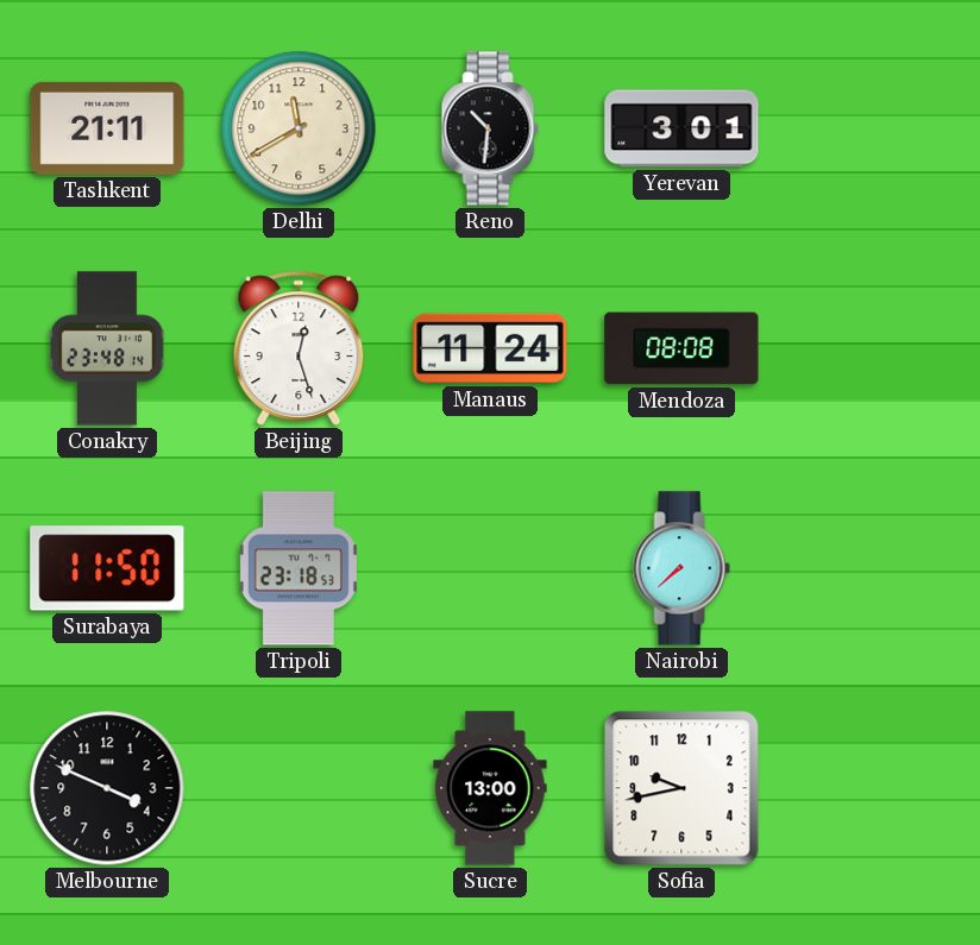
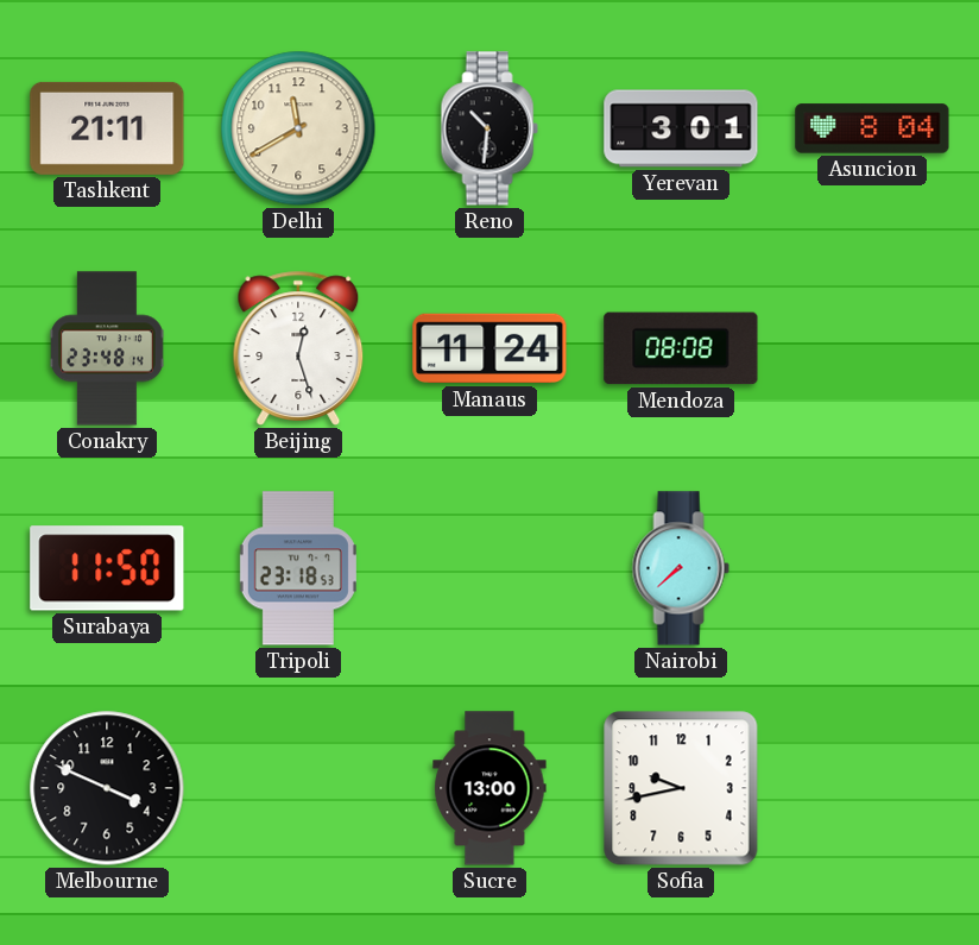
Asuncion: none -> 8:04 (872, 128)
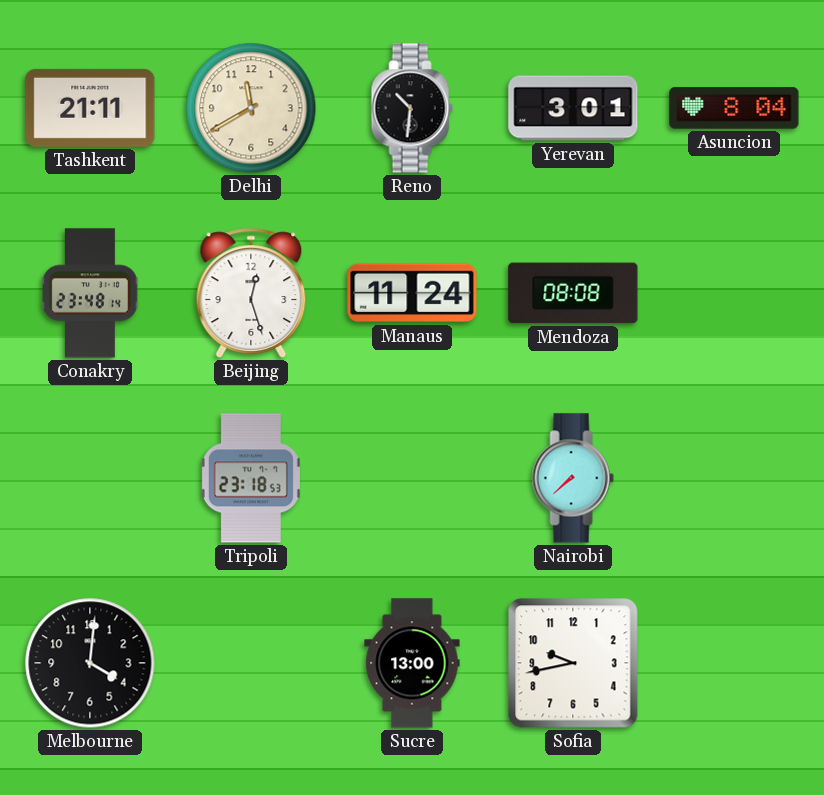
Surabaya: 11:50 -> none (107, 568)
Melbourne: 3:49 -> 4:01 (90, 663)
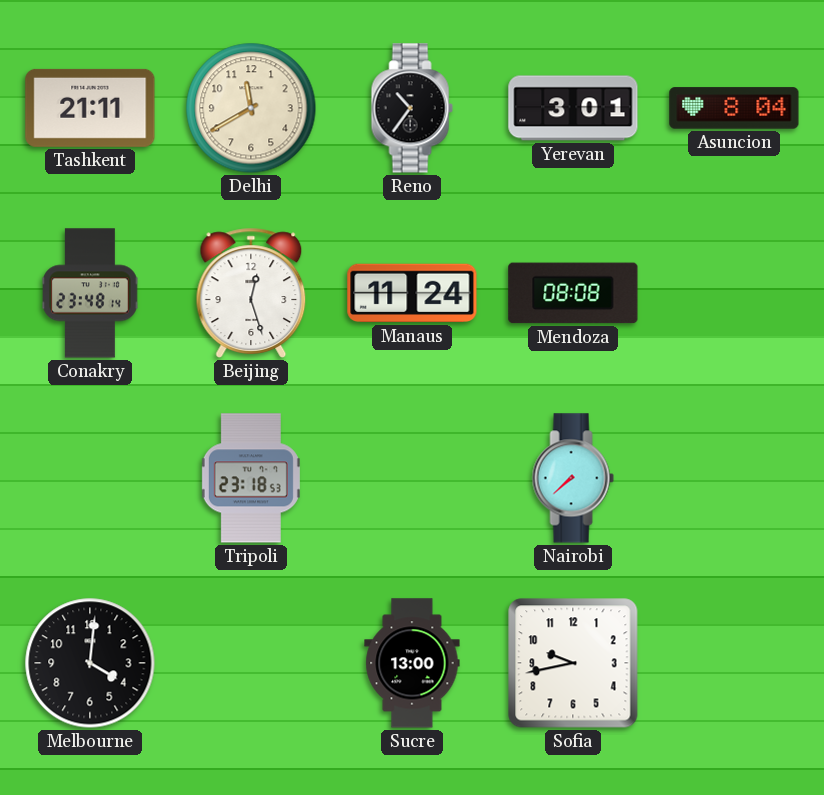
Reno: 10:31 -> 10:36 (412, 108)
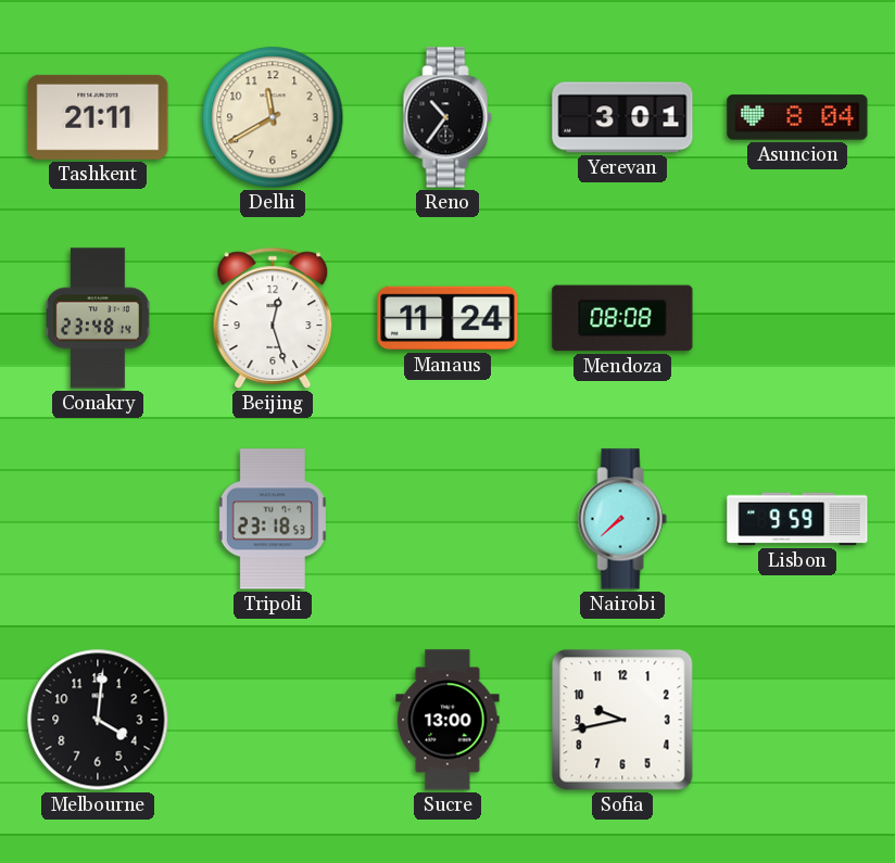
Lisbon: none -> 9:59 (797, 519)
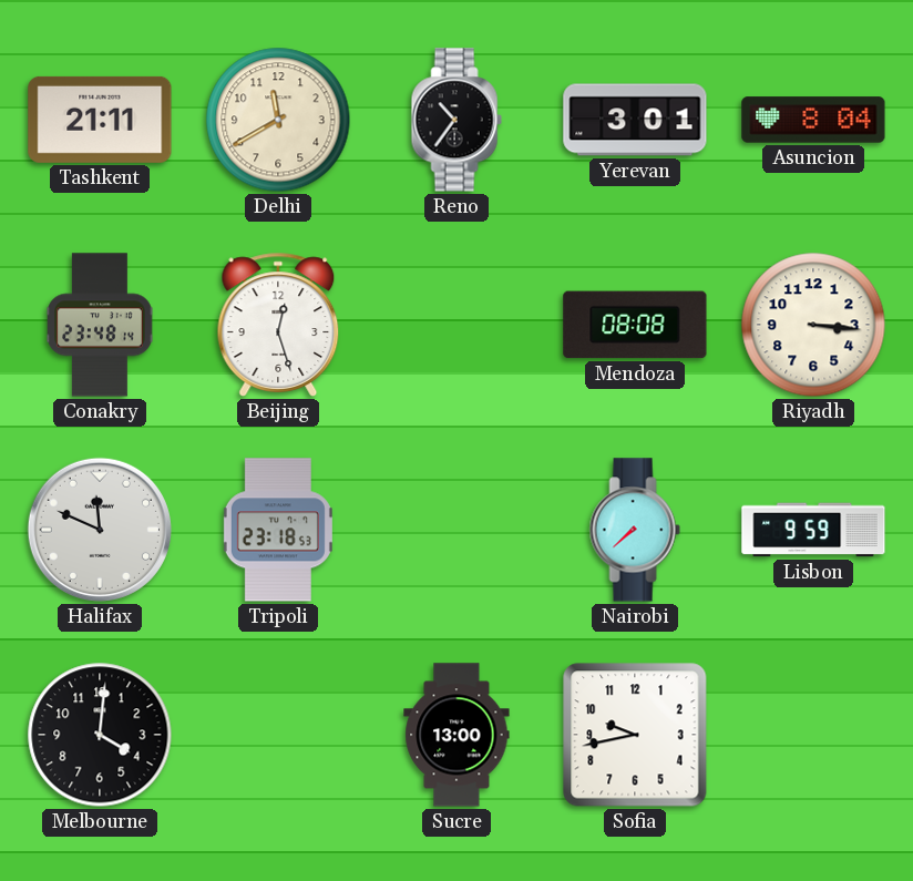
Manaus: 11:24 -> none (447, 318)
Riyadh: none -> 3:16 (813, 325)
Halifax: none -> 11:49 (100, 530)
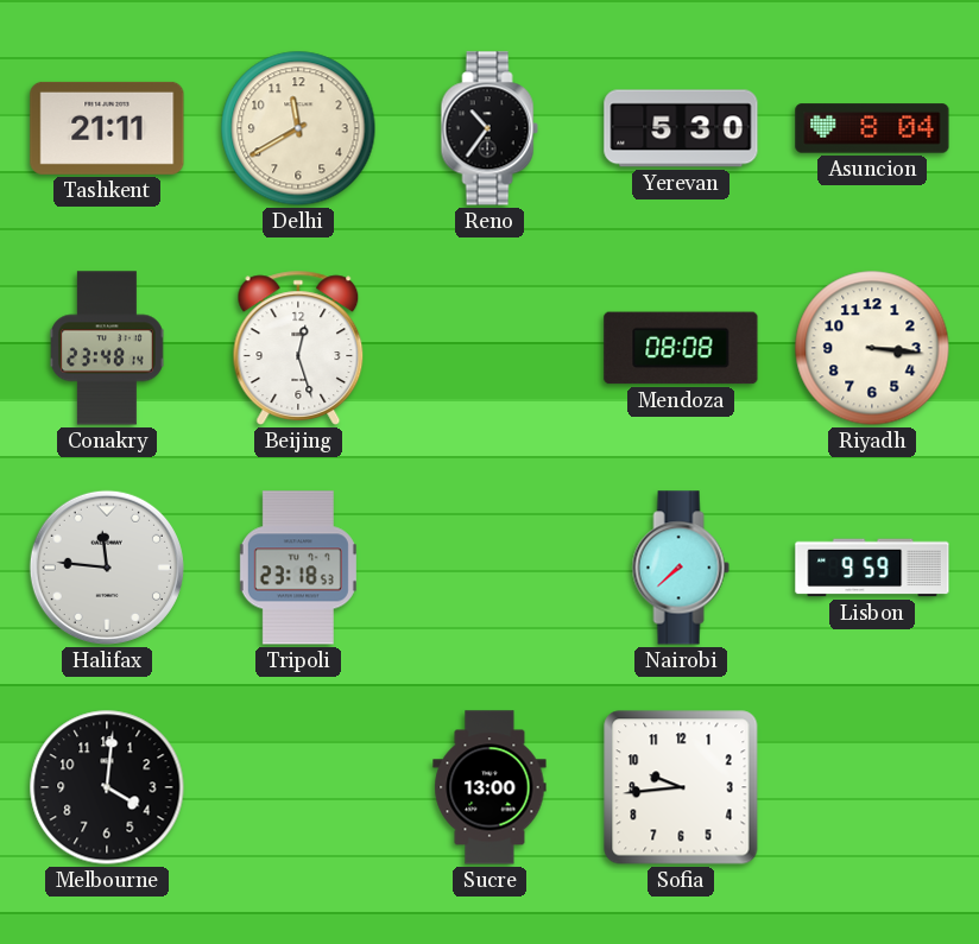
Yerevan: 3:01 -> 5:30 (681, 128)
Halifax: 11:49 -> 11:46 (107, 568)
Sofia: 9:43 -> 9:44 (681, 787)
